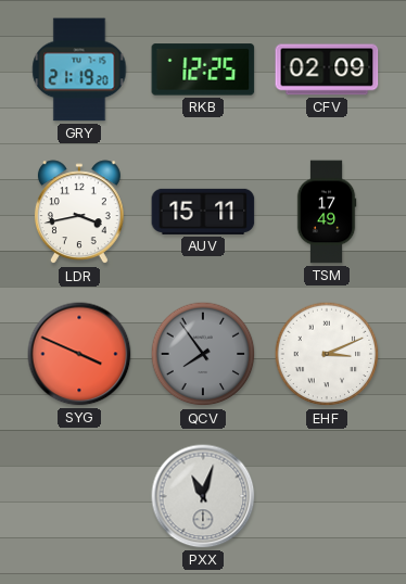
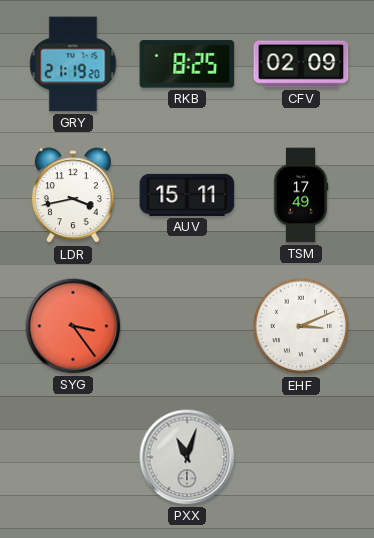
RKB: 12:25 -> 8:25 (187, 64)
SYG: 3:49 -> 3:24 (73, 326)
QCV: 7:54 -> none (203, 354)
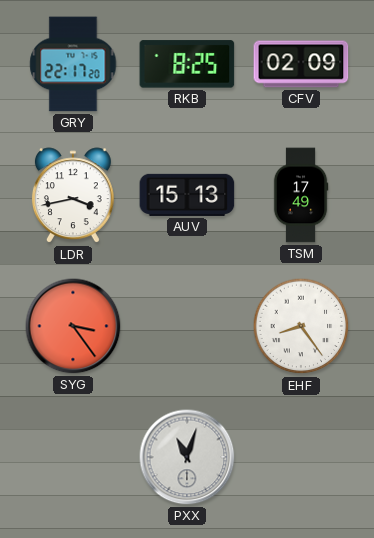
GRY: 21:19 -> 22:17 (73, 64)
AUV: 15:11 -> 15:13 (187, 195)
EHF: 3:11 -> 8:24 (301, 326)
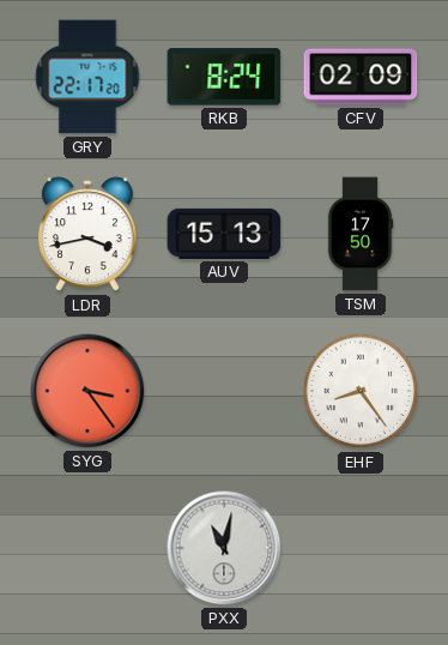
RKB: 8:25 -> 8:24 (224, 77)
TSM: 17:49 -> 17:50 (361, 234)
PXX: 11:03 -> 11:02 (224, 548)
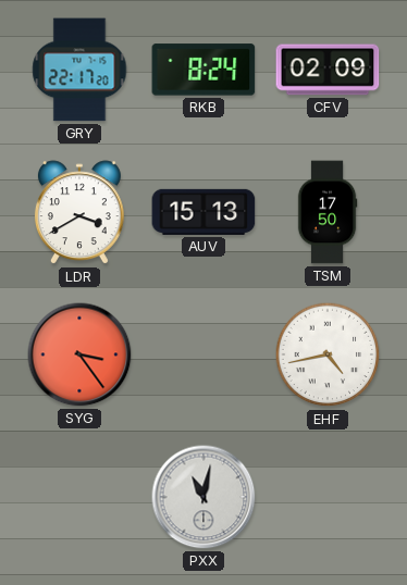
LDR: 3:43 -> 3:40 (79, 213)
EHF: 8:24 -> 4:43 (328, 354)
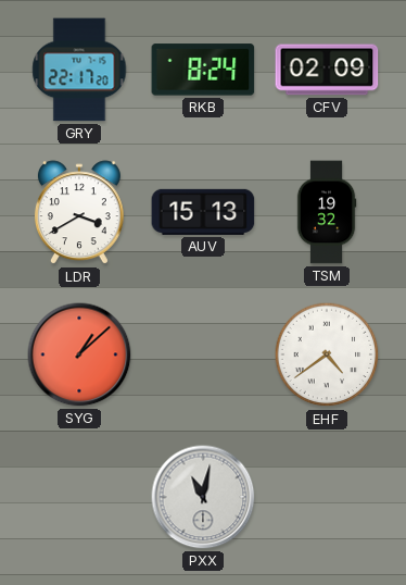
TSM: 17:50 -> 19:32 (327, 212)
SYG: 3:24 -> 1:08 (79, 354)
EHF: 4:43 -> 4:39 (327, 354)
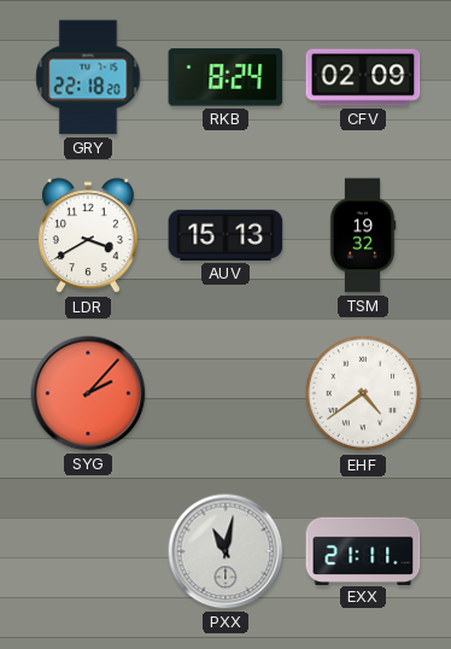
GRY: 22:17 -> 22:18 (88, 77)
SYG: 1:08 -> 2:07 (88, 393)
EXX: none -> 21:11 (363, 550)
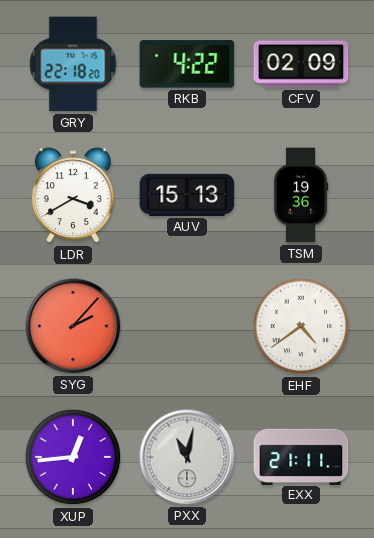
RKB: 8:24 -> 4:22 (187, 64)
TSM: 19:32 -> 19:36 (301, 195)
XUP: none -> 12:44 (73, 457)
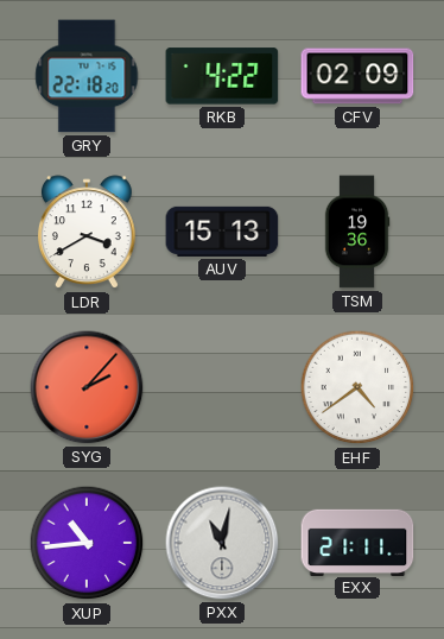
XUP: 12:44 -> 10:44 (87, 543)
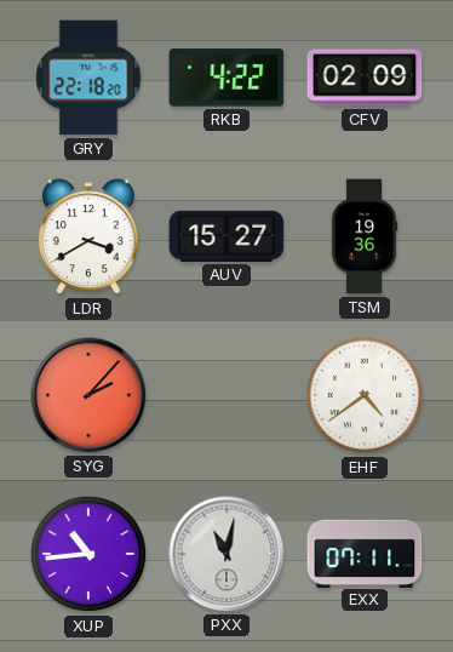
AUV: 15:13 -> 15:27 (226, 236)
EXX: 21:11 -> 07:11 (365, 553)
